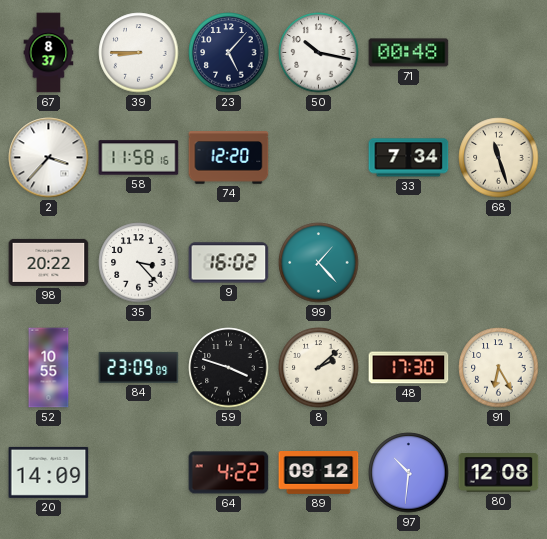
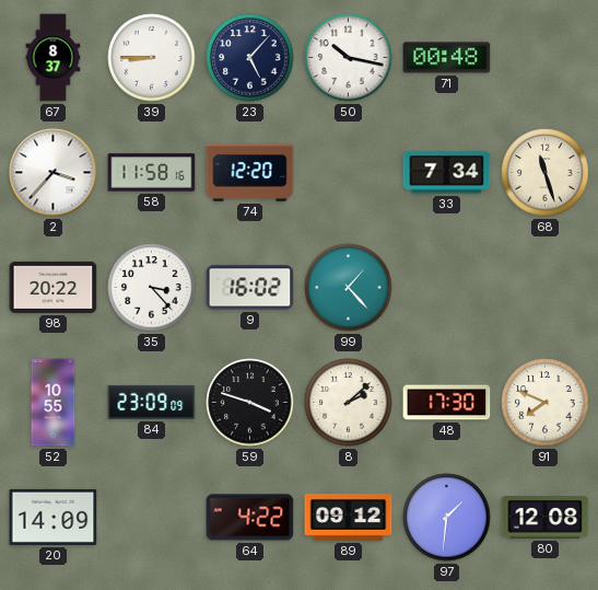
91: 6:25 -> 7:49 (546, 403)
97: 10:31 -> 1:31 (447, 518)
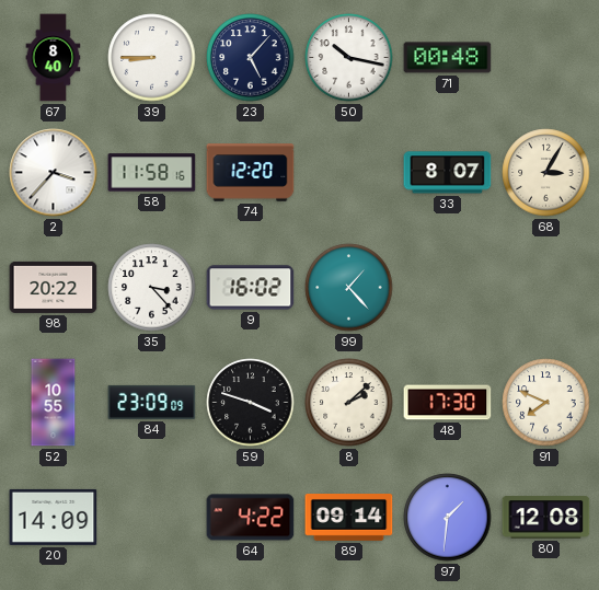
67: 8:37 -> 8:40 (54, 58)
33: 7:34 -> 8:07 (448, 173)
68: 11:27 -> 3:05 (546, 173)
89: 09:12 -> 09:14 (349, 518)
